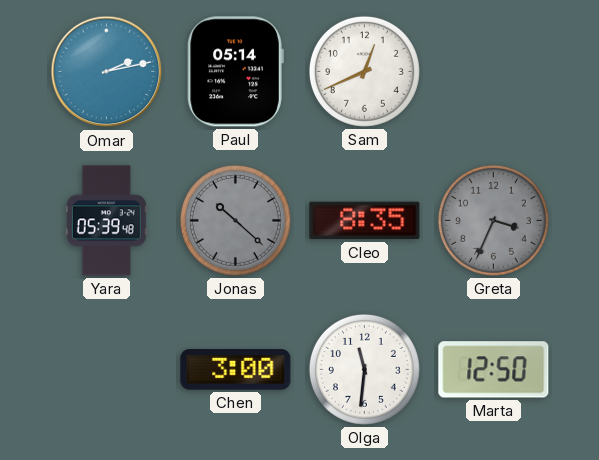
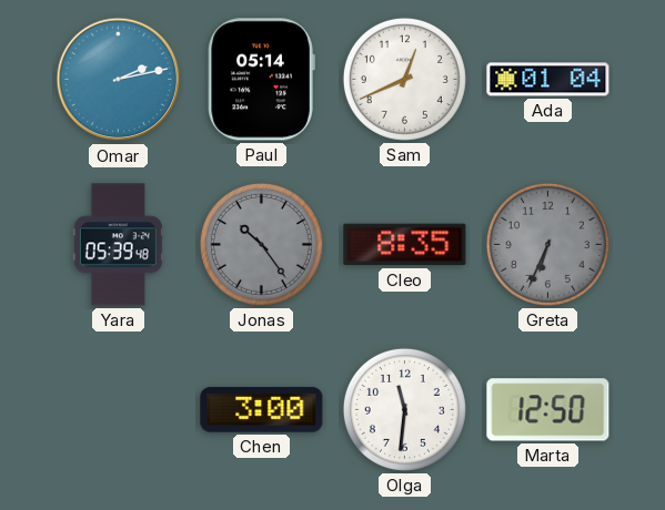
Ada: none -> 01:04 (548, 80)
Jonas: 10:22 -> 10:24 (261, 244)
Greta: 3:34 -> 6:34 (547, 244)
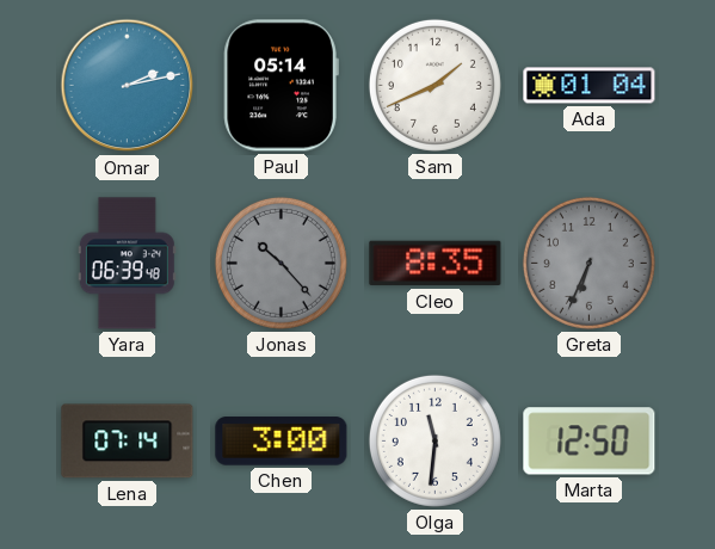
Sam: 12:41 -> 1:41 (434, 85)
Yara: 05:39 -> 06:39 (127, 264)
Jonas: 10:24 -> 10:23 (281, 263)
Lena: none -> 07:14 (128, 442)
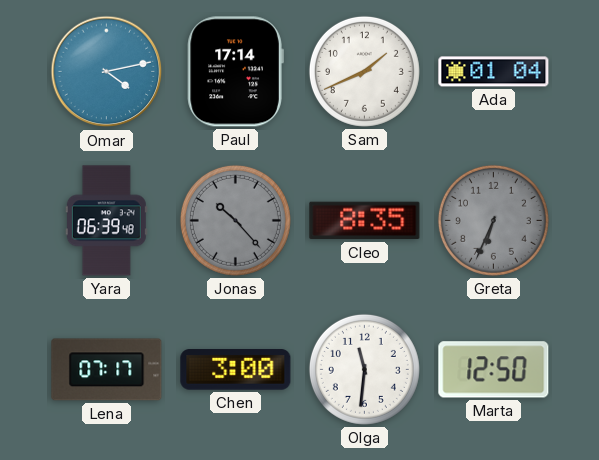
Omar: 2:13 -> 4:13 (107, 72)
Paul: 05:14 -> 17:14 (235, 72)
Lena: 07:14 -> 07:17 (107, 370)
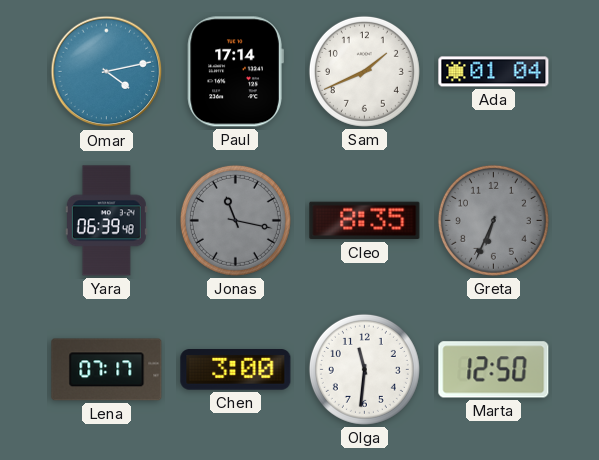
Jonas: 10:23 -> 11:17 (235, 220)
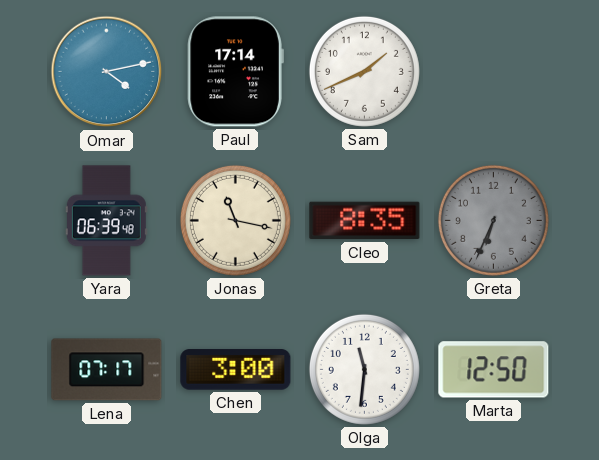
Ada: 01:04 -> none (494, 72)
Jonas dial: grey -> cream (235, 220)
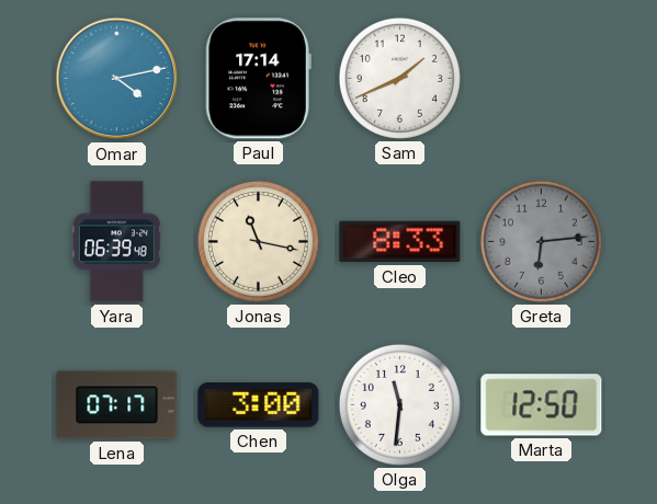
Cleo: 8:35 -> 8:33 (400, 242)
Greta: 6:34 -> 6:14 (541, 241)
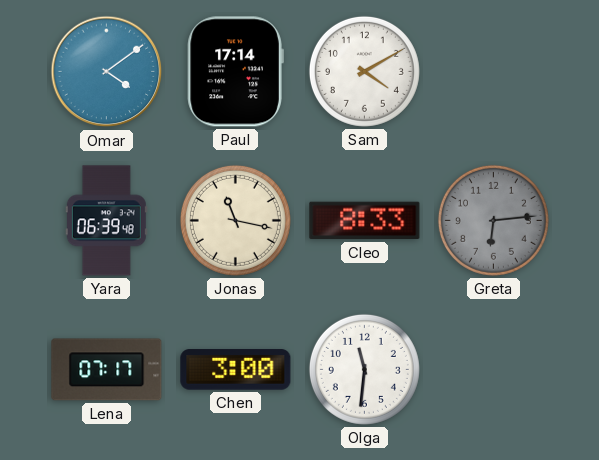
Omar: 4:13 -> 4:09 (107, 72)
Sam: 1:41 -> 4:10 (364, 71)
Marta: 12:50 -> none (542, 405)
